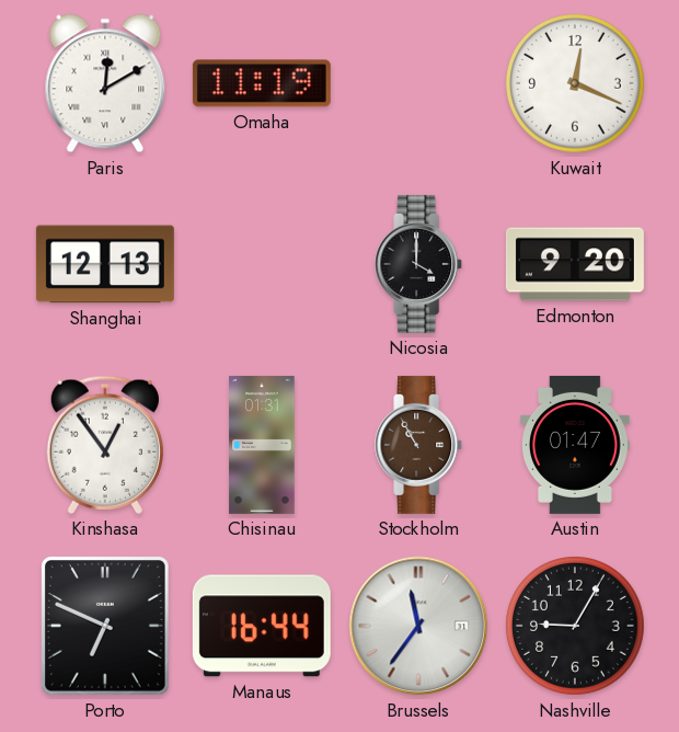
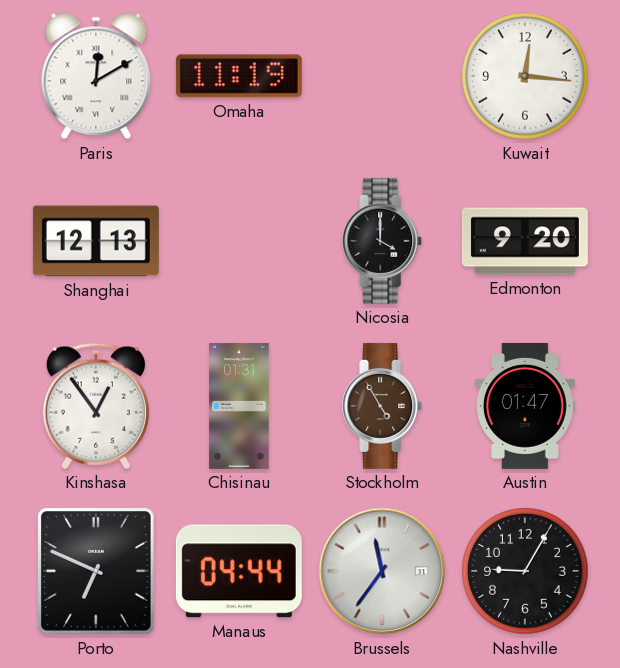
Kuwait: 12:19 -> 12:16 (526, 77)
Stockholm: 10:55 -> 4:55 (383, 406)
Manaus: 16:44 -> 04:44 (239, 571)
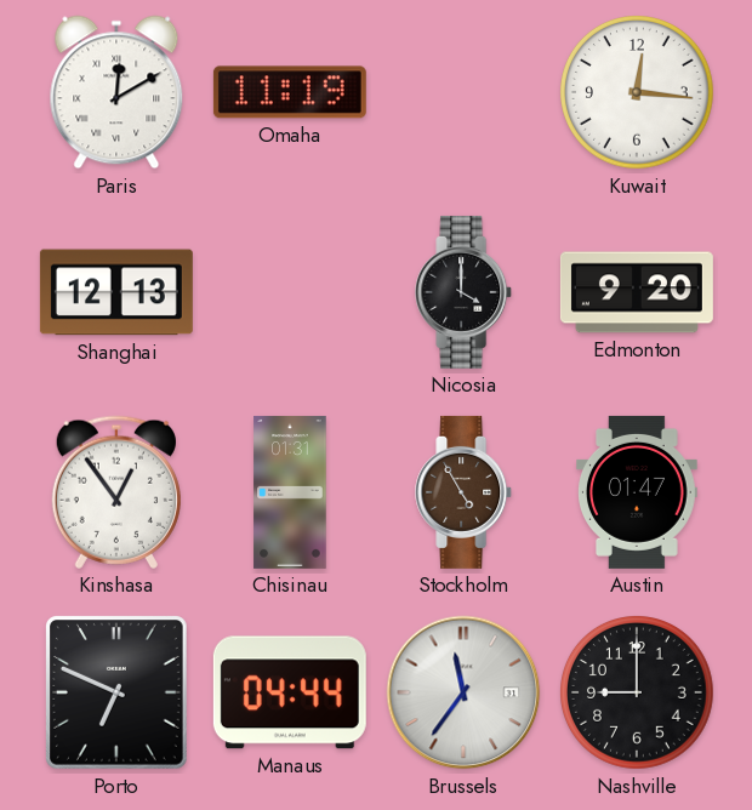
Nashville: 9:05 -> 9:00 (638, 694)
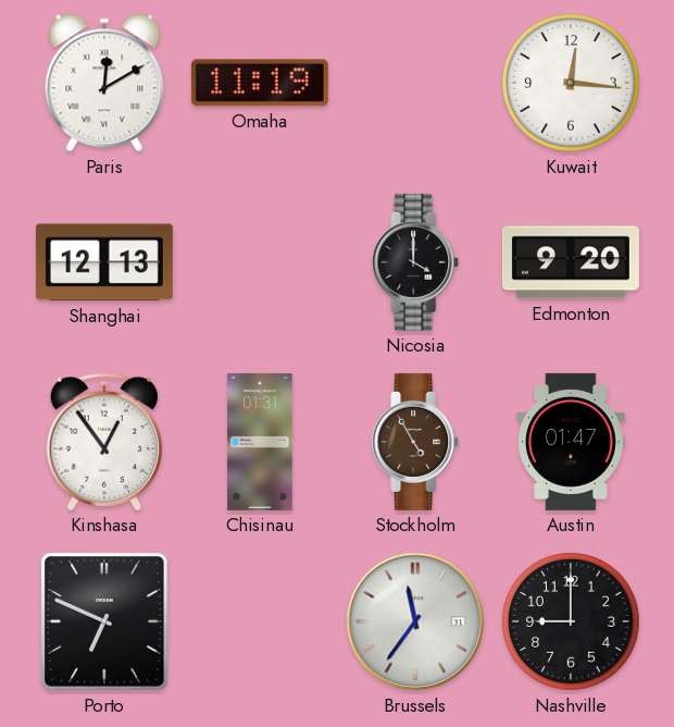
Manaus: 04:44 -> none (290, 692)
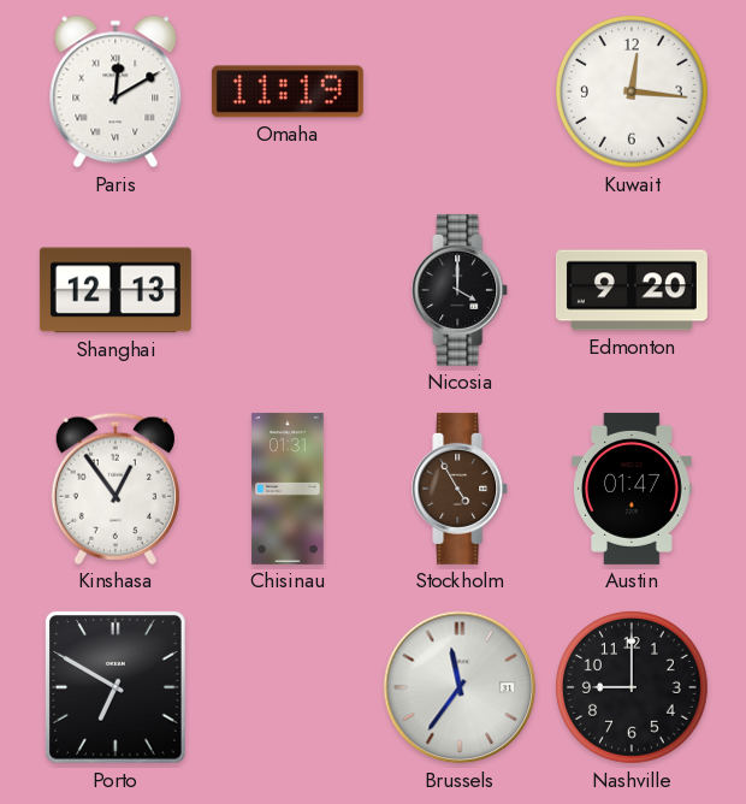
Porto: 6:49 -> 6:50 (117, 687)
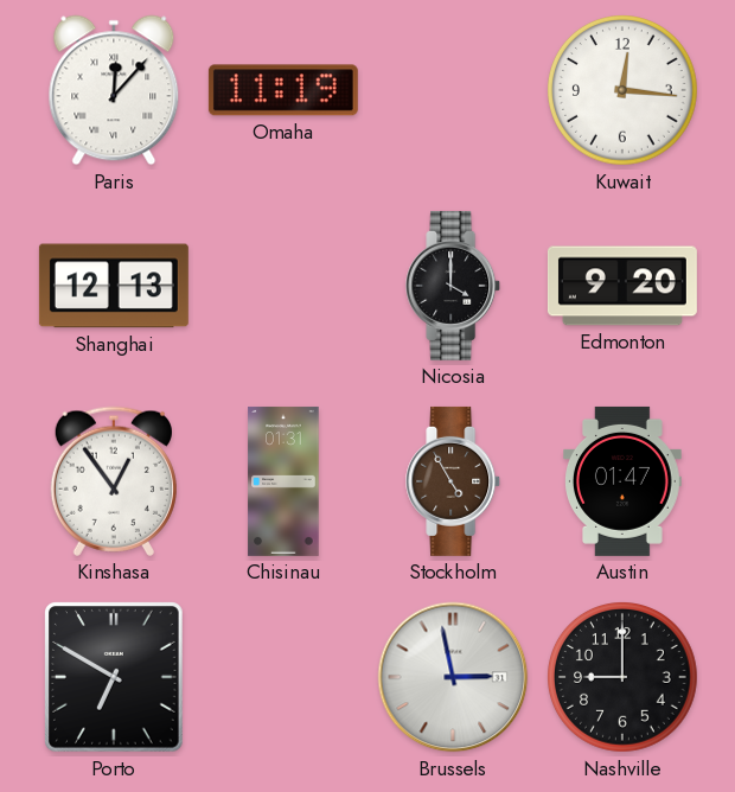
Paris: 12:10 -> 12:07 (114, 90)
Brussels: 11:36 -> 2:58 (453, 677)
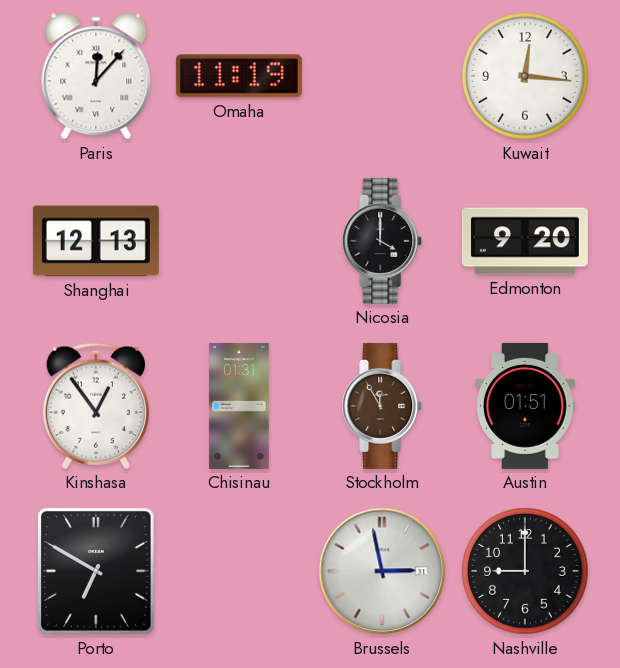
Stockholm: 4:55 -> 11:55 (383, 406)
Austin: 01:47 -> 01:51 (526, 406)
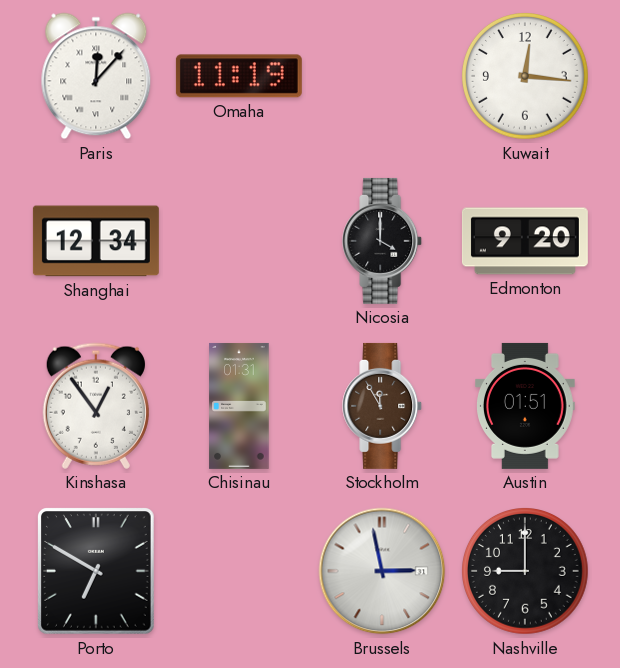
Shanghai: 12:13 -> 12:34 (96, 241)
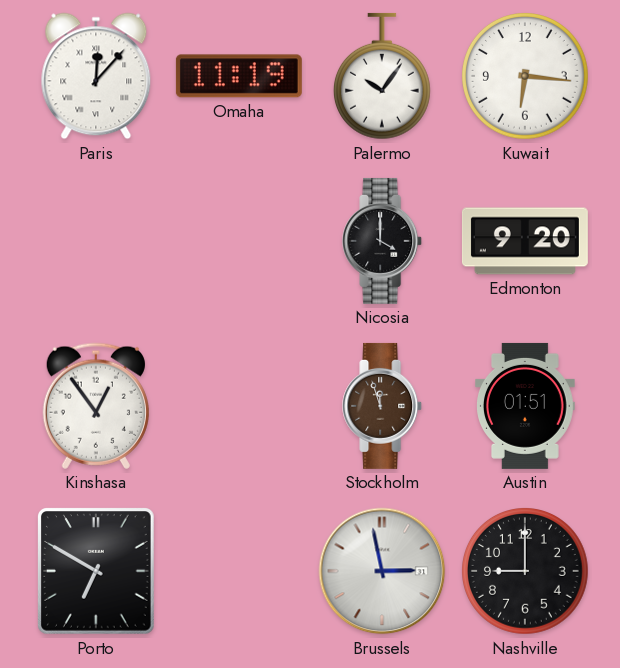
Palermo: none -> 10:06 (382, 76)
Kuwait: 12:16 -> 6:16 (526, 77)
Shanghai: 12:34 -> none (96, 241)
Chisinau: 01:31 -> none (239, 406)
Stockholm: 11:55 -> 11:57 (383, 406)
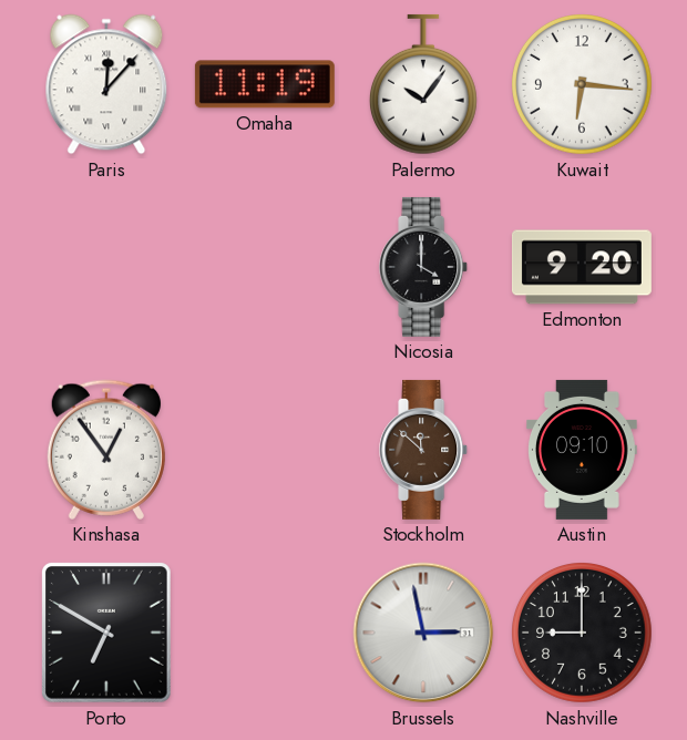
Stockholm: 11:57 -> 11:52 (424, 450)
Austin: 01:51 -> 09:10 (583, 450)
